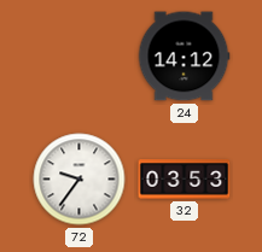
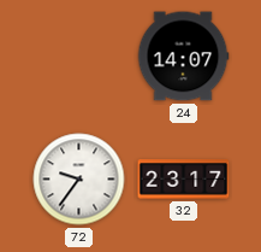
24: 14:12 -> 14:07 (183, 57)
32: 03:53 -> 23:17 (184, 180)
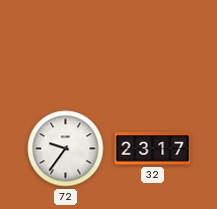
24: 14:07 -> none (183, 57)
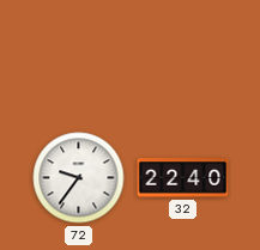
32: 23:17 -> 22:40 (183, 178)
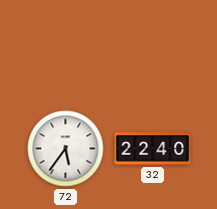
72: 9:36 -> 5:36 (66, 149)
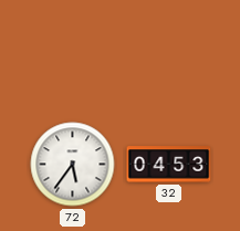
32: 22:40 -> 04:53 (169, 165)
